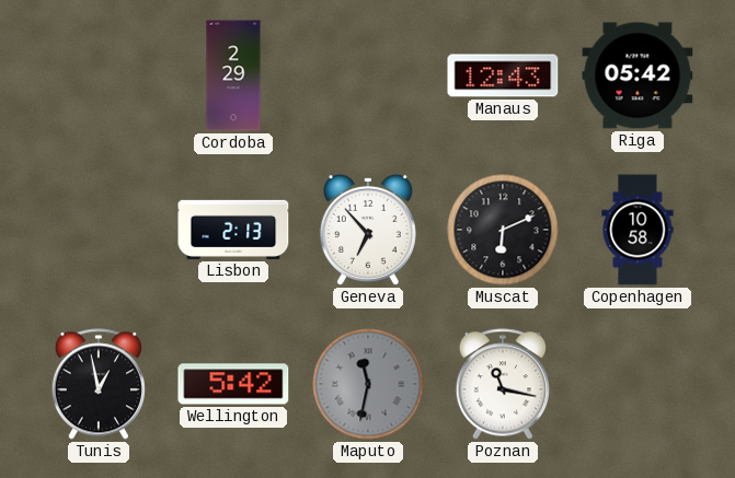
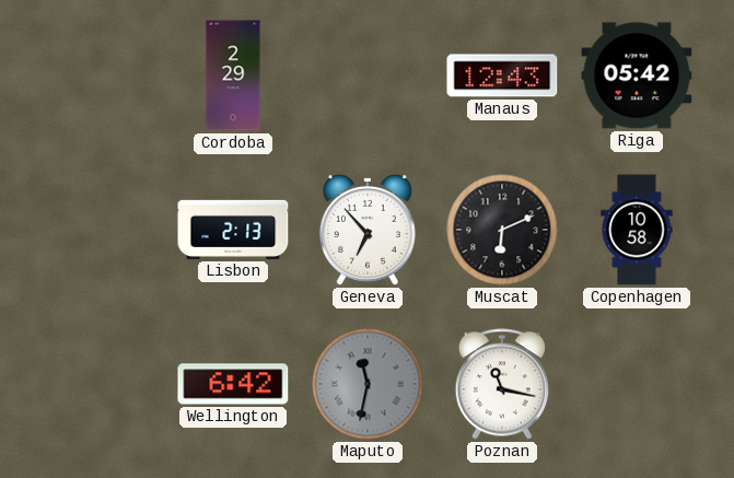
Tunis: 12:58 -> none (99, 384)
Wellington: 5:42 -> 6:42 (233, 384)
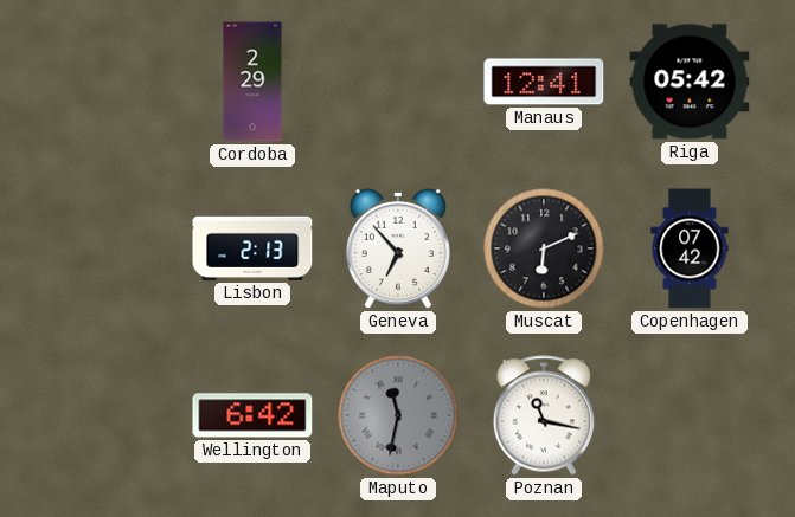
Manaus: 12:43 -> 12:41 (544, 82)
Copenhagen: 10:58 -> 07:42 (690, 248)
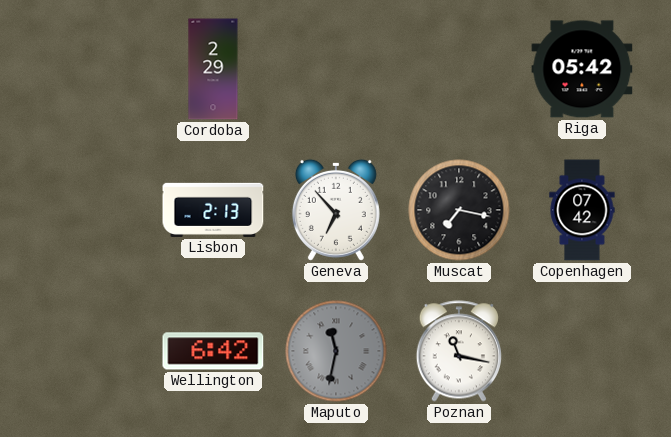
Manaus: 12:41 -> none (544, 82)
Muscat: 6:11 -> 7:17 (459, 210)
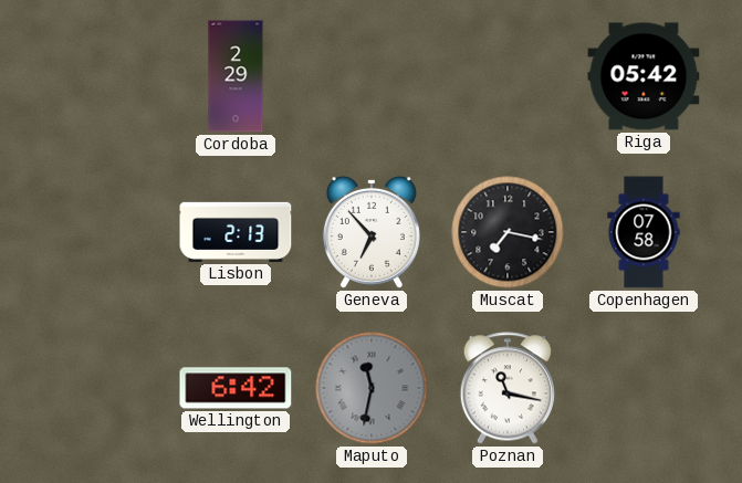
Copenhagen: 07:42 -> 07:58 (644, 232)
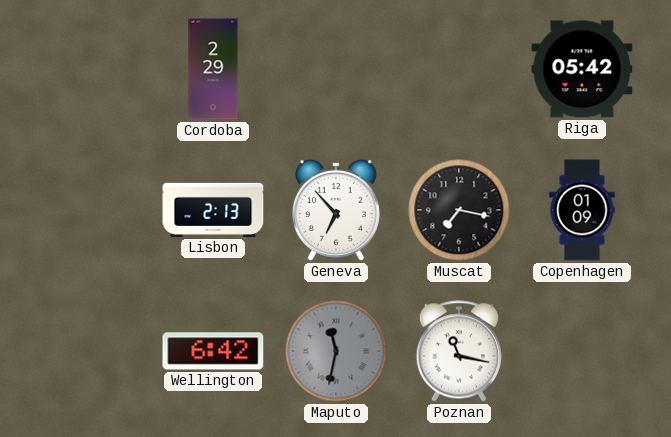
Copenhagen: 07:58 -> 01:09 (582, 210)
